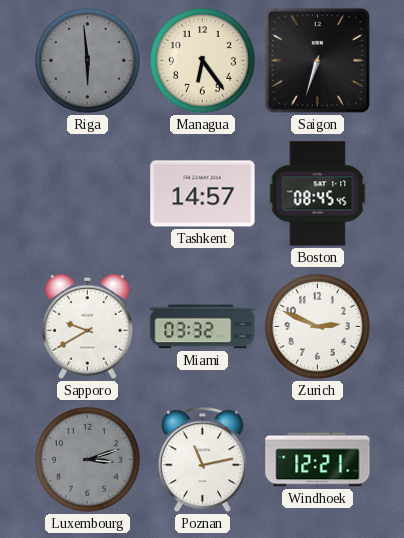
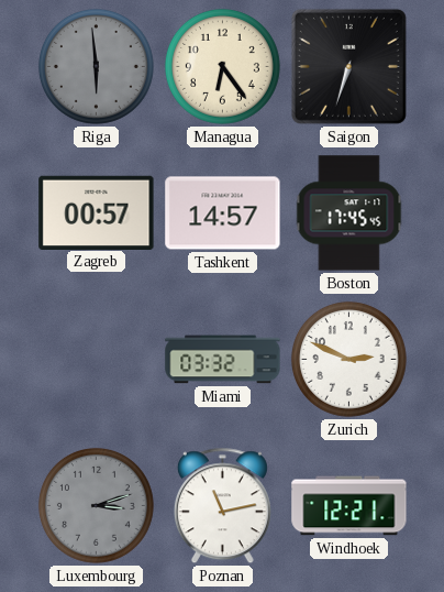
Zagreb: none -> 00:57 (97, 212)
Boston: 08:45 -> 17:45 (349, 213)
Sapporo: 9:40 -> none (88, 326)
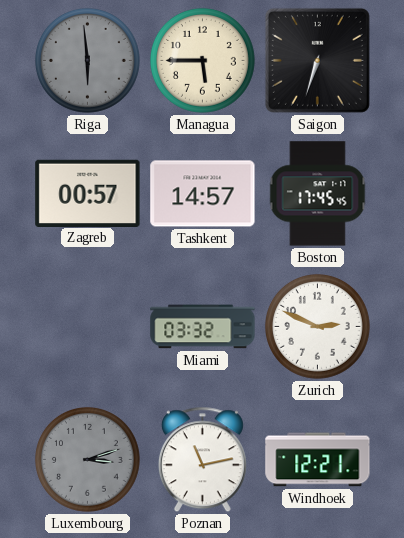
Managua: 6:24 -> 5:45 (202, 60)
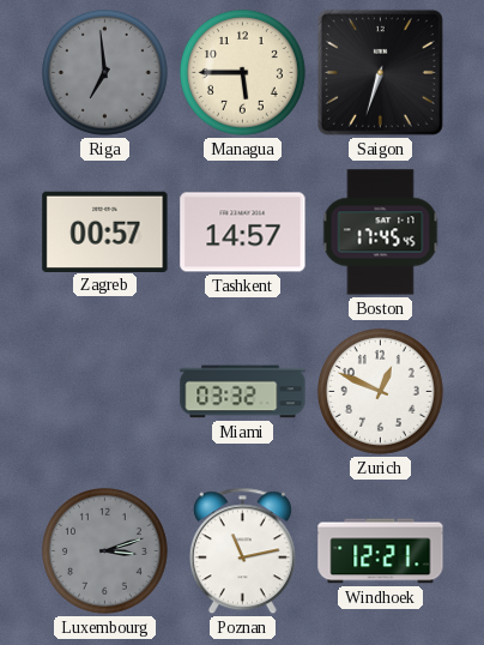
Riga: 5:59 -> 6:59 (104, 72)
Zurich: 2:49 -> 12:49 (380, 391)
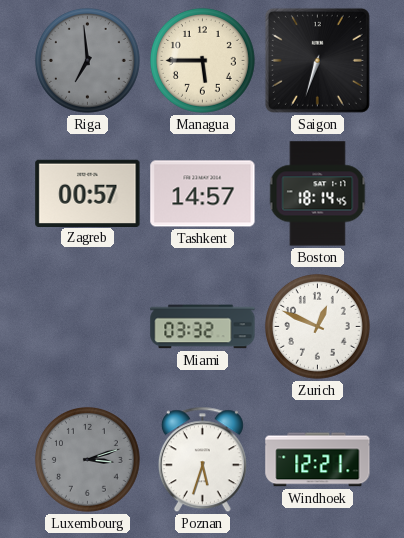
Boston: 17:45 -> 18:14 (318, 194)
Poznan: 11:13 -> 5:33 (202, 460)
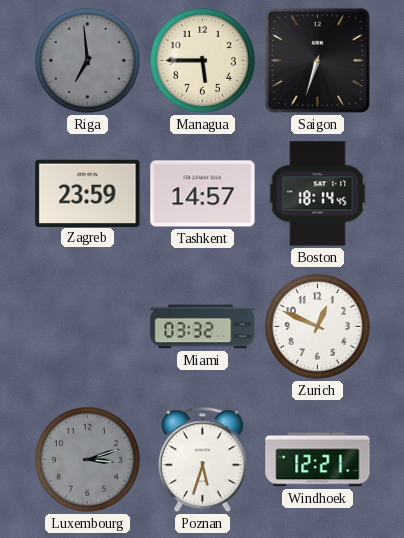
Zagreb: 00:57 -> 23:59 (88, 193)
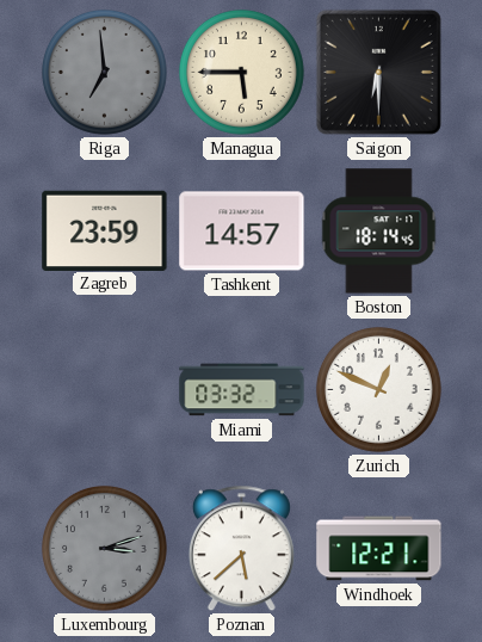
Saigon: 6:33 -> 6:30 (378, 72)
Poznan: 5:33 -> 5:38 (241, 549)
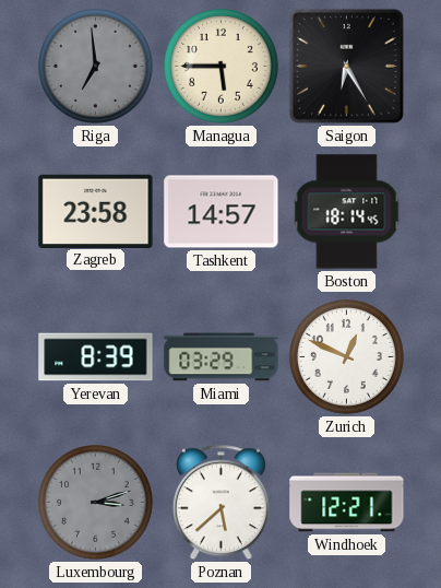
Saigon: 6:30 -> 6:25 (346, 66)
Zagreb: 23:59 -> 23:58 (96, 211)
Yerevan: none -> 8:39 (96, 357)
Miami: 03:32 -> 03:29 (222, 357)
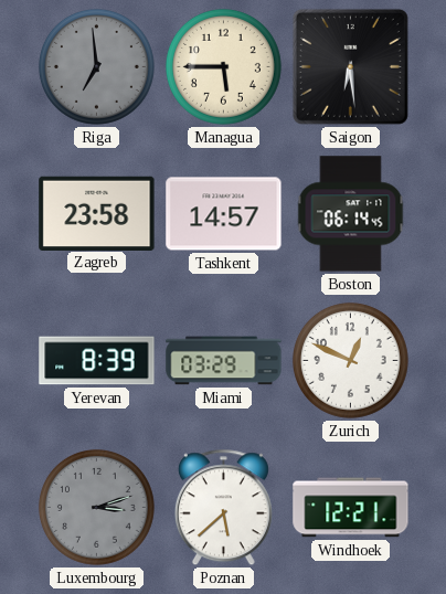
Saigon: 6:25 -> 6:29 (350, 66)
Boston: 18:14 -> 06:14 (351, 214)
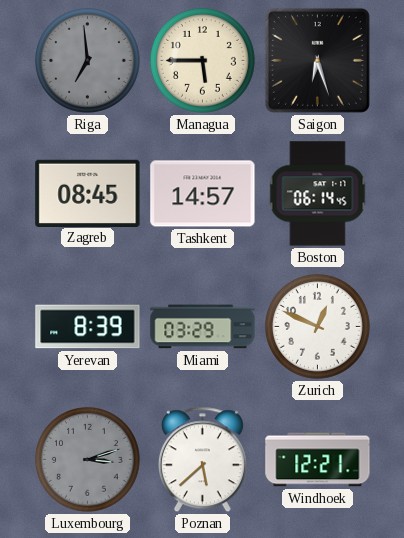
Saigon: 6:29 -> 6:27 (317, 60)
Zagreb: 23:58 -> 08:45 (88, 193)
